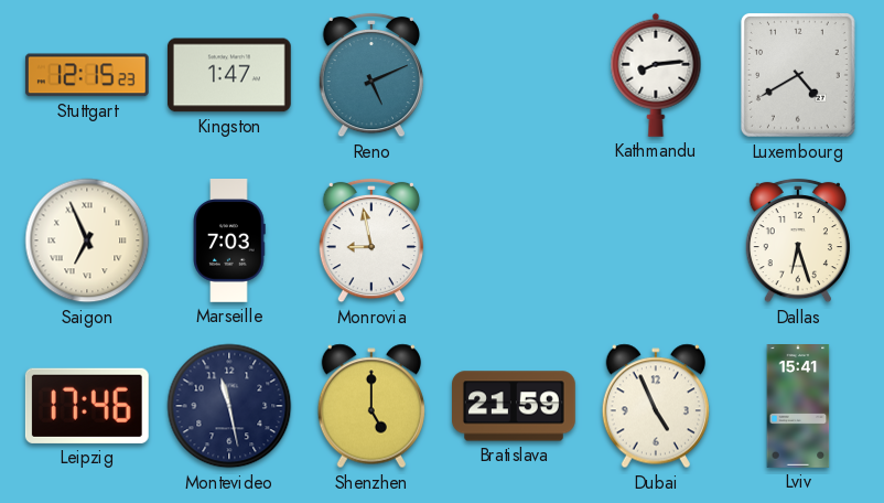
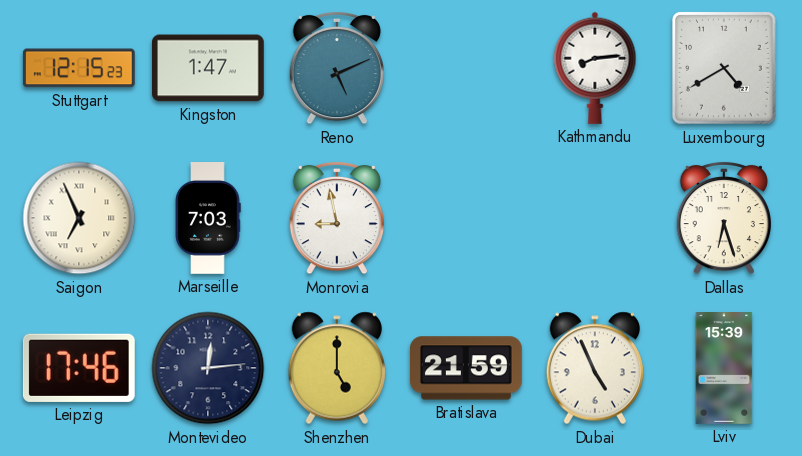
Montevideo: 11:28 -> 12:14 (208, 368)
Lviv: 15:41 -> 15:39 (724, 369)
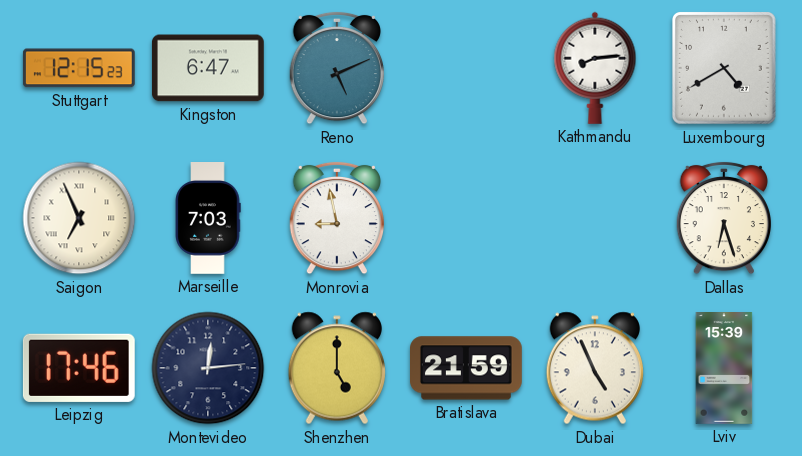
Kingston: 1:47 -> 6:47 (208, 68)
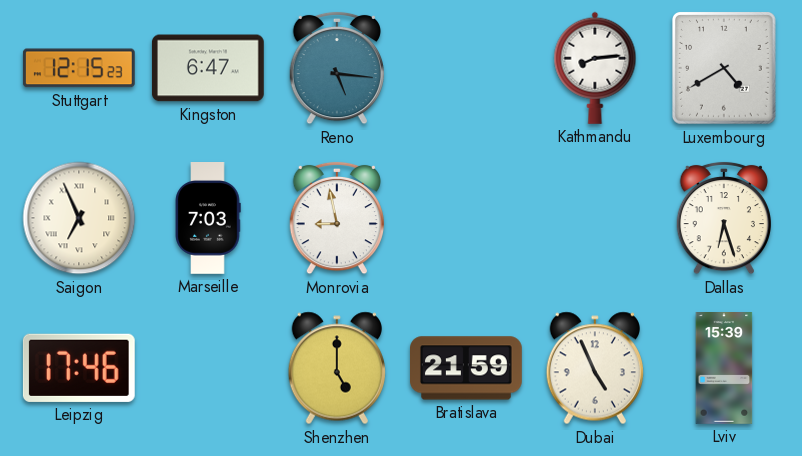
Reno: 5:11 -> 5:16 (336, 68)
Montevideo: 12:14 -> none (208, 368)
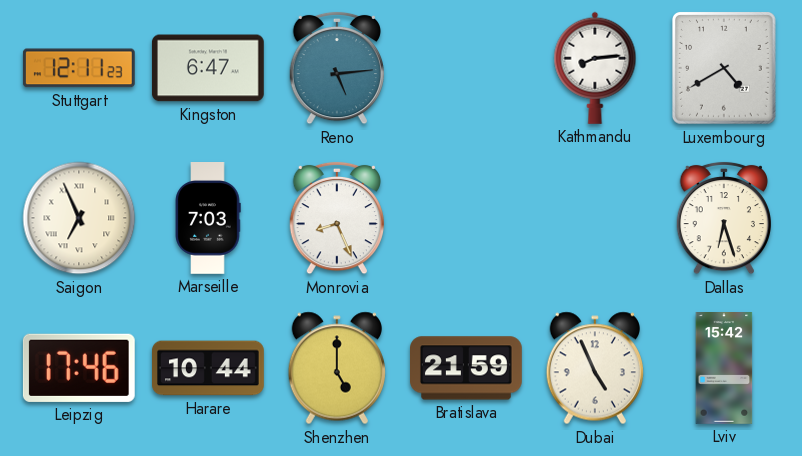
Stuttgart: 12:15 -> 12:11 (79, 68)
Reno: 5:16 -> 5:14 (336, 68)
Monrovia: 8:58 -> 8:26 (336, 218)
Harare: none -> 10:44 (209, 368)
Lviv: 15:39 -> 15:42 (724, 369)
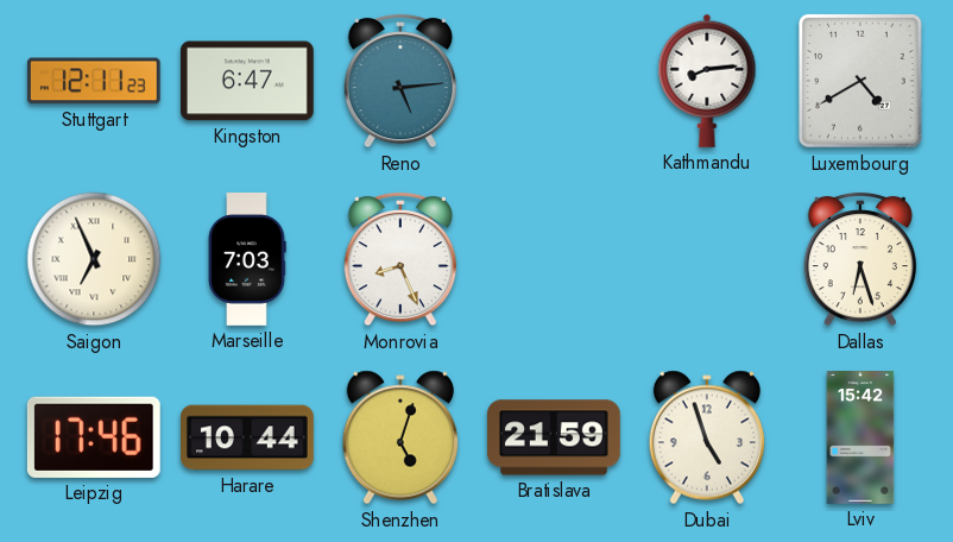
Shenzhen: 5:00 -> 5:03 (399, 437)
Dubai: 4:56 -> 4:57 (706, 437)
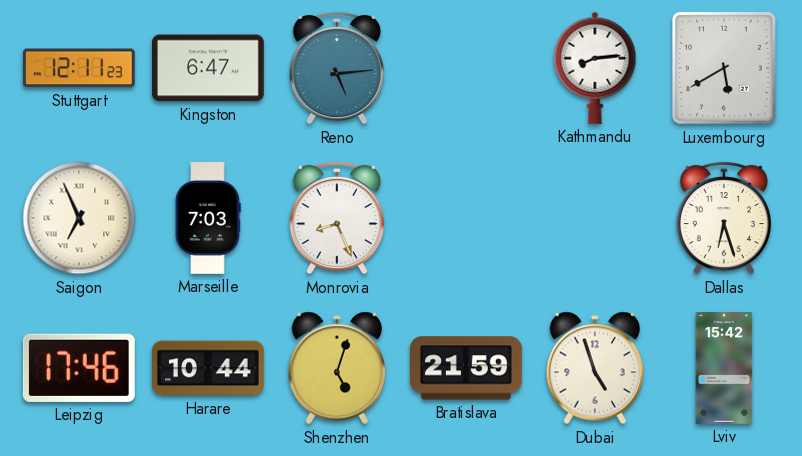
Luxembourg: 4:40 -> 5:40 (724, 69)
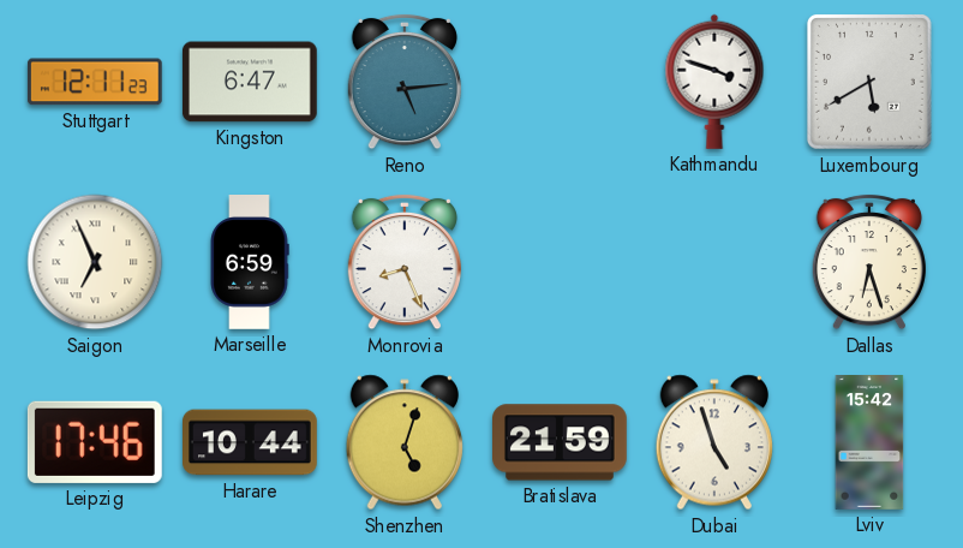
Kathmandu: 8:14 -> 3:48 (714, 82)
Marseille: 7:03 -> 6:59 (250, 263)
